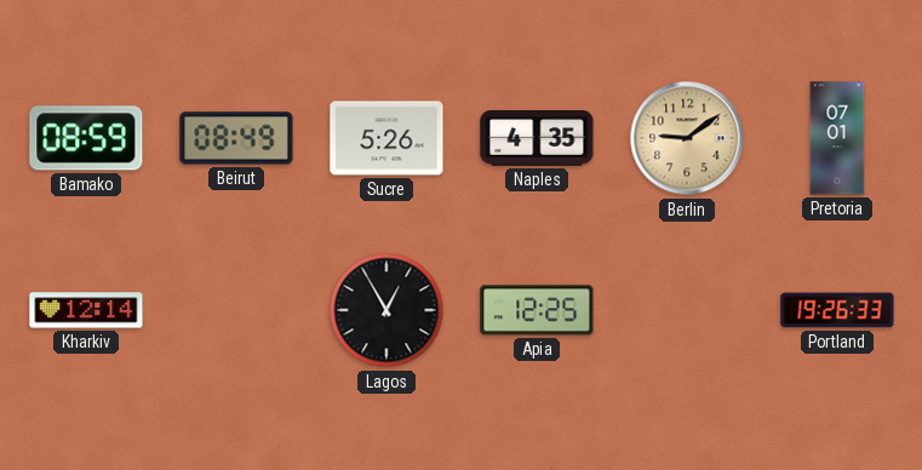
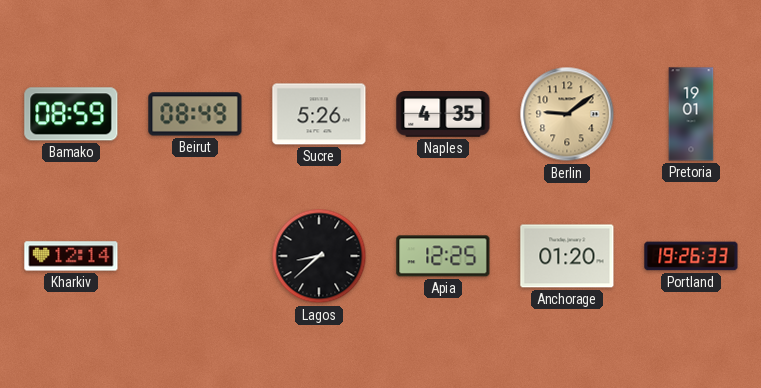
Pretoria: 07:01 -> 19:01 (691, 114)
Lagos: 12:55 -> 8:38 (319, 256)
Anchorage: none -> 01:20 (567, 256)
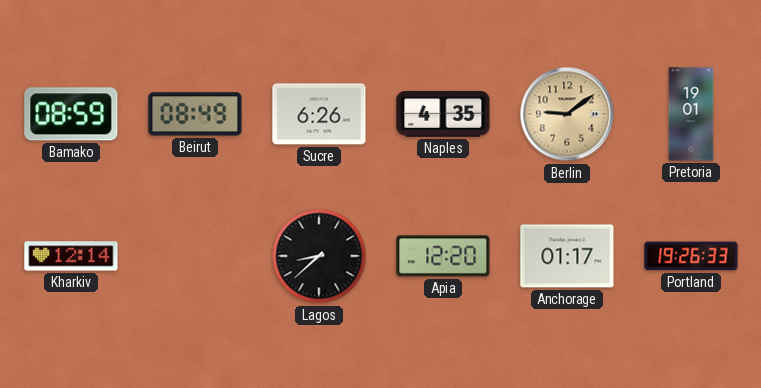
Sucre: 5:26 -> 6:26 (319, 114)
Apia: 12:25 -> 12:20 (443, 256)
Anchorage: 01:20 -> 01:17 (567, 256)
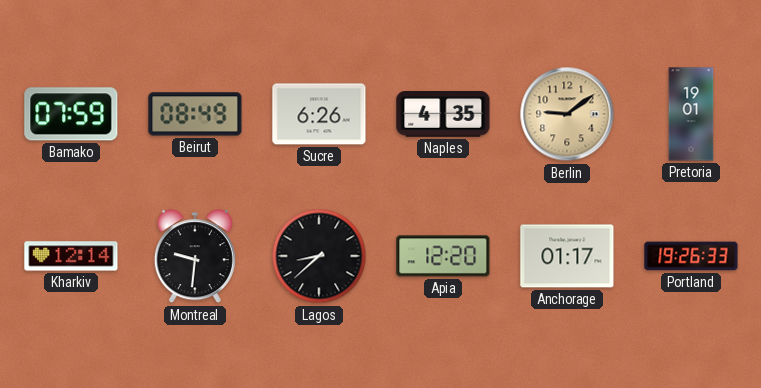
Bamako: 08:59 -> 07:59 (71, 114)
Montreal: none -> 9:31 (195, 257)
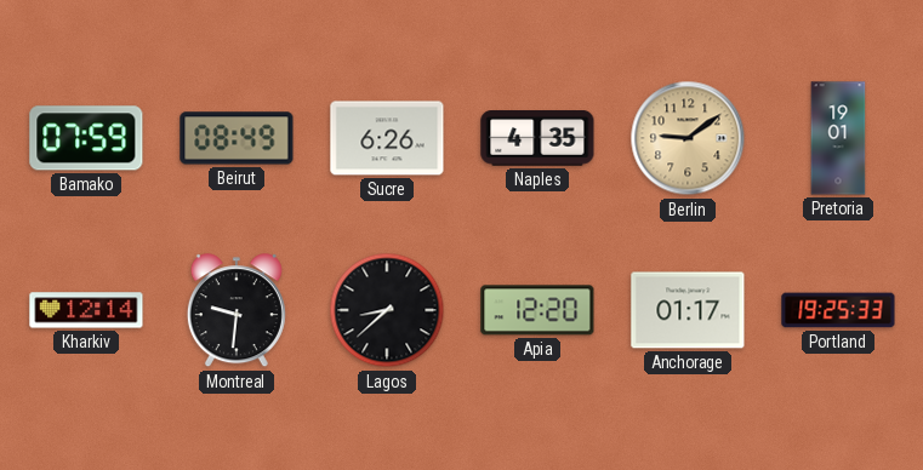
Portland: 19:26 -> 19:25 (838, 310)
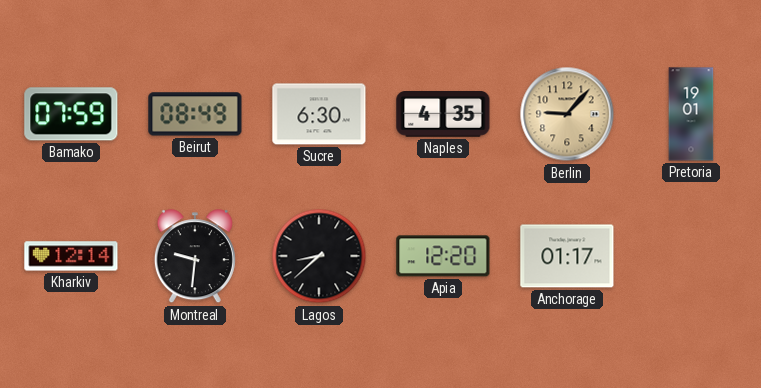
Sucre: 6:26 -> 6:30 (319, 114)
Berlin: 9:09 -> 9:07 (567, 114)
Portland: 19:25 -> none (838, 310)
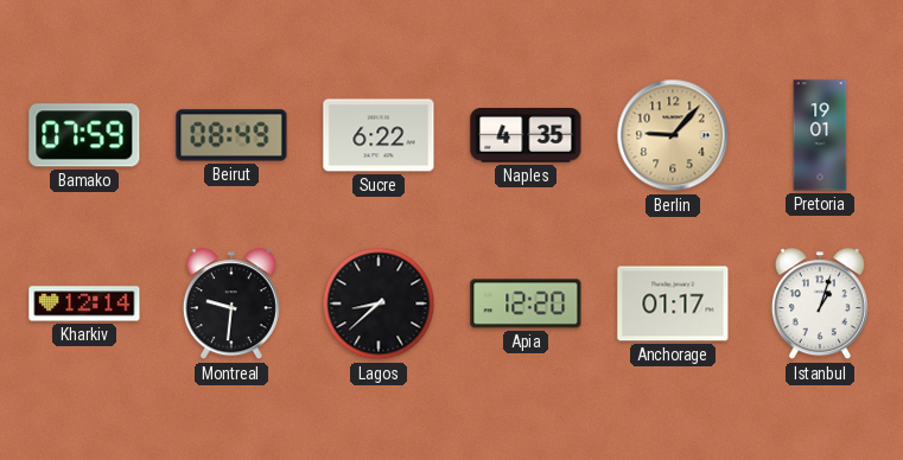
Sucre: 6:30 -> 6:22 (379, 135)
Istanbul: none -> 1:03 (820, 305)
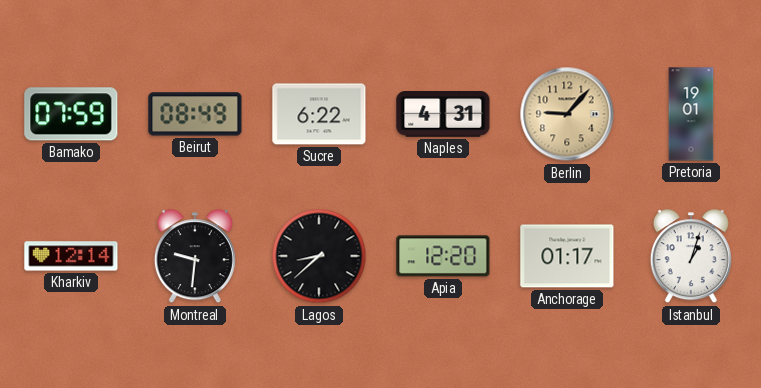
Naples: 4:35 -> 4:31 (443, 115)
